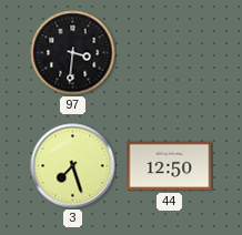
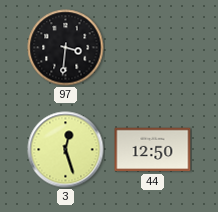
3: 7:27 -> 12:27 (66, 150)
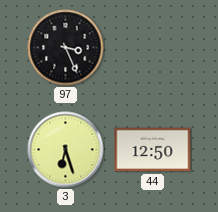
97: 3:31 -> 3:26 (66, 48)
3: 12:27 -> 6:27 (66, 150)
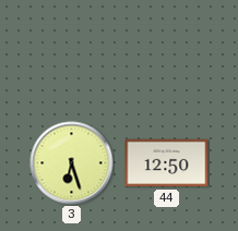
97: 3:26 -> none (66, 48)
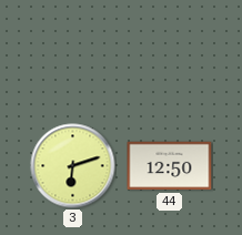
3: 6:27 -> 6:12 (73, 166)
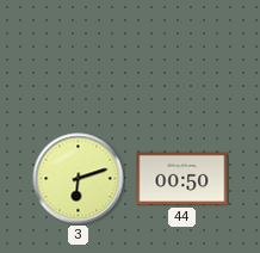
44: 12:50 -> 00:50 (182, 179)
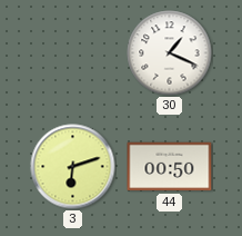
30: none -> 1:19 (170, 53)
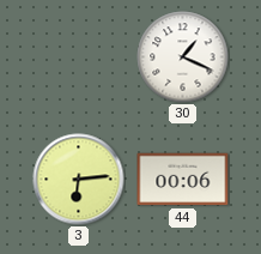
3: 6:12 -> 6:14 (79, 180)
44: 00:50 -> 00:06 (183, 180)
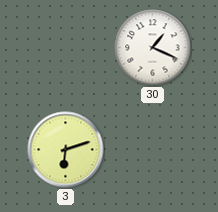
3: 6:14 -> 6:12 (66, 150)
44: 00:06 -> none (183, 180)
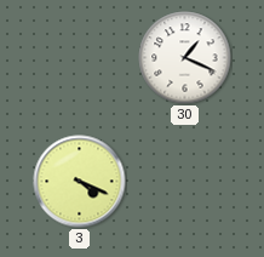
3: 6:12 -> 4:19 (80, 182)
